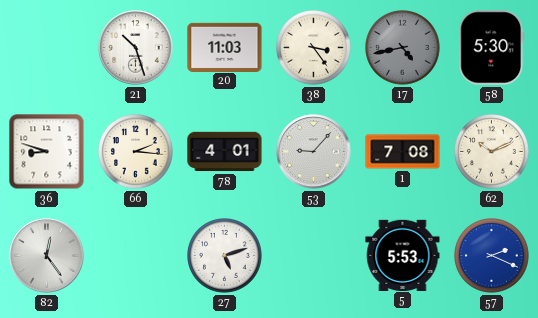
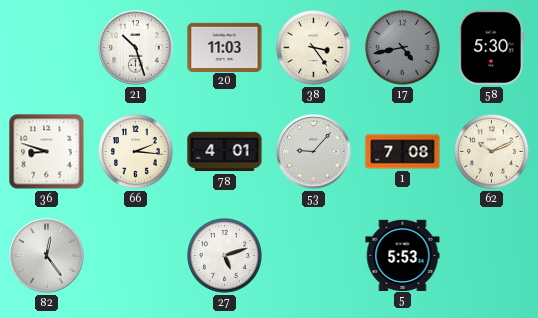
57: 2:19 -> none (492, 256)
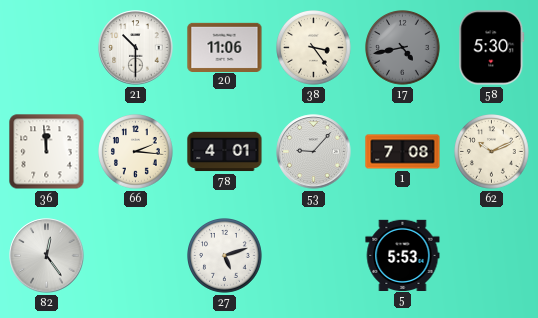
21: 10:27 -> 10:30 (136, 48)
20: 11:03 -> 11:06 (225, 47)
36: 8:48 -> 11:59 (47, 152)
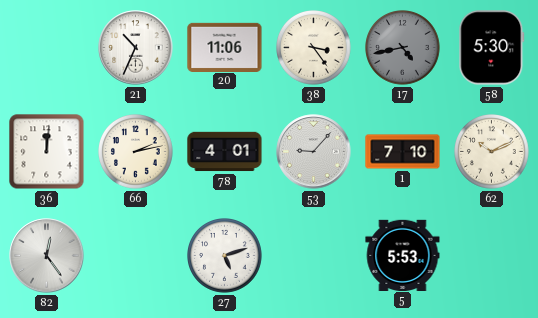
21: 10:30 -> 10:34 (136, 48)
36: 11:59 -> 12:01 (47, 152)
66: 2:16 -> 2:13 (136, 152)
1: 7:08 -> 7:10 (403, 152)
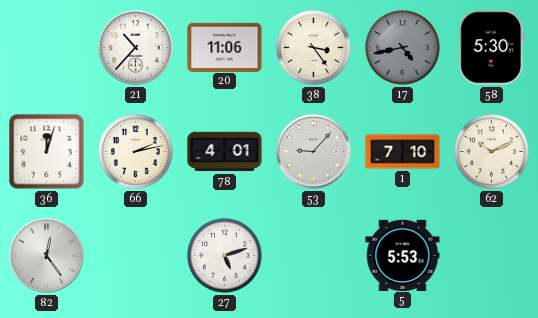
21: 10:34 -> 10:37 (136, 48)
36: 12:01 -> 12:03 (47, 152)
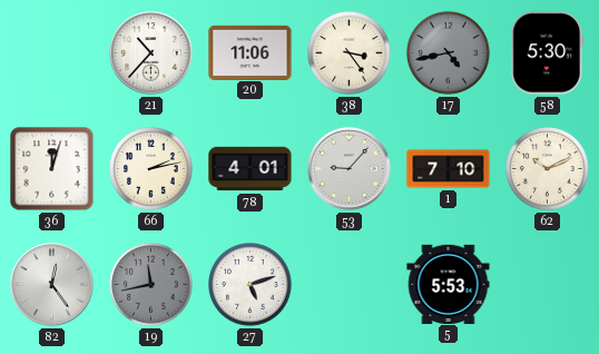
19: none -> 11:43 (151, 285)
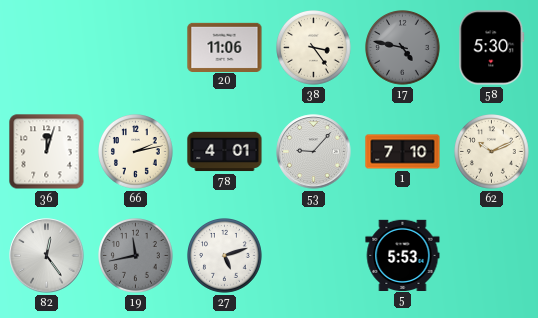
21: 10:37 -> none (151, 53)
17: 4:43 -> 4:47 (403, 48)
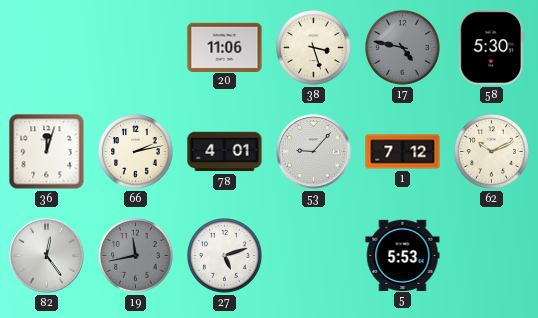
38: 3:24 -> 3:27 (314, 48)
1: 7:10 -> 7:12 (403, 152)
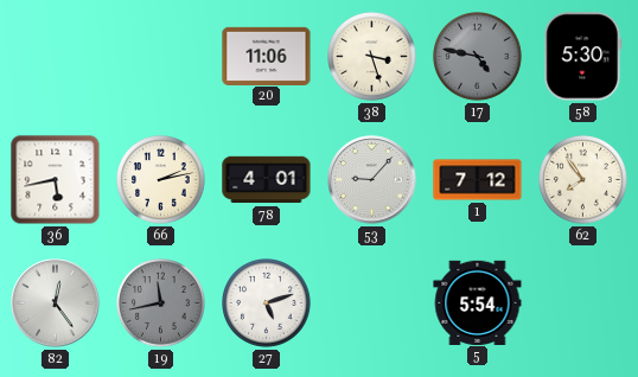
36: 12:03 -> 5:43 (56, 180)
62: 10:11 -> 7:54 (583, 180)
5: 5:53 -> 5:54 (478, 302)
